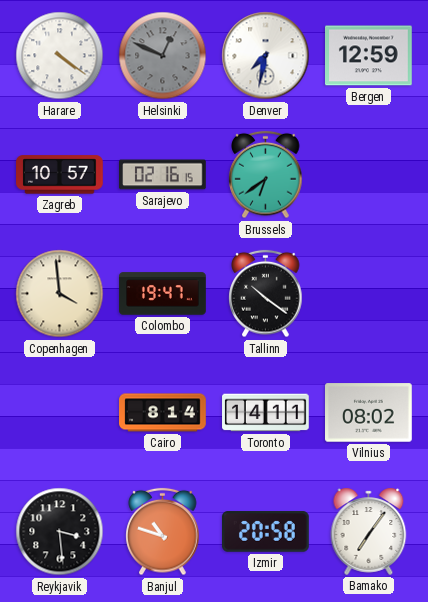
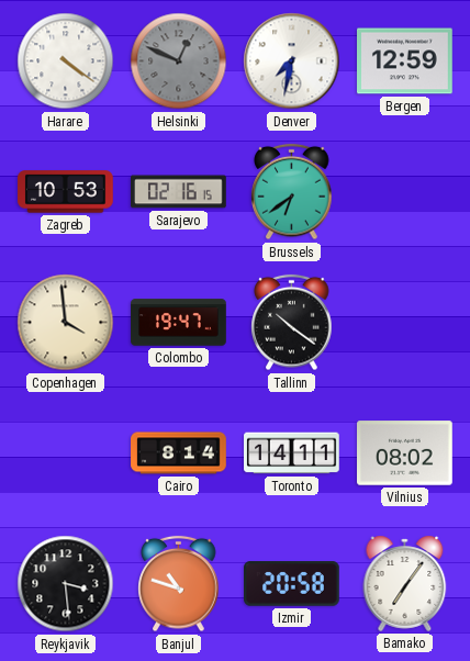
Zagreb: 10:57 -> 10:53 (66, 192)
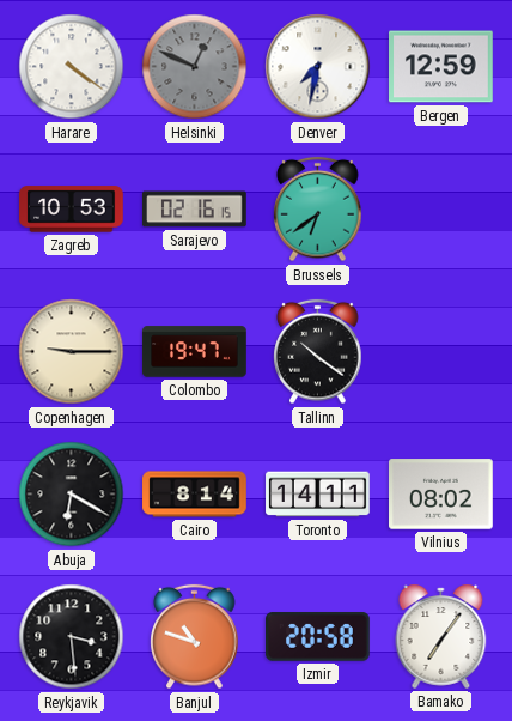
Copenhagen: 3:59 -> 9:15 (72, 352)
Abuja: none -> 6:20 (72, 495)
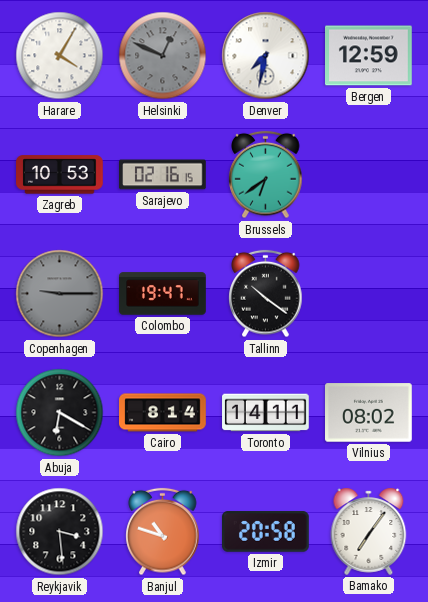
Harare: 4:21 -> 4:05 (60, 56)
Copenhagen dial: cream -> grey (60, 294)
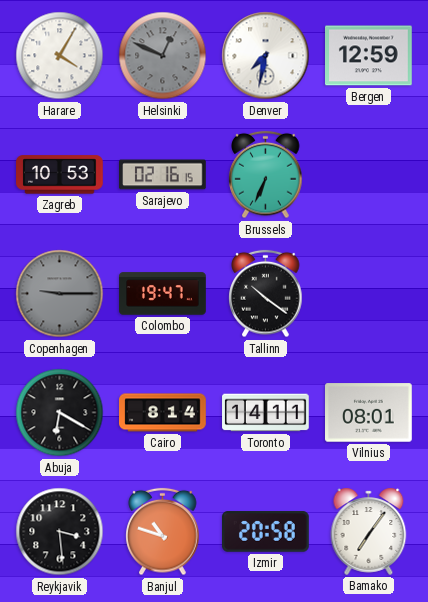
Brussels: 6:39 -> 6:34 (266, 175)
Vilnius: 08:02 -> 08:01 (369, 413)
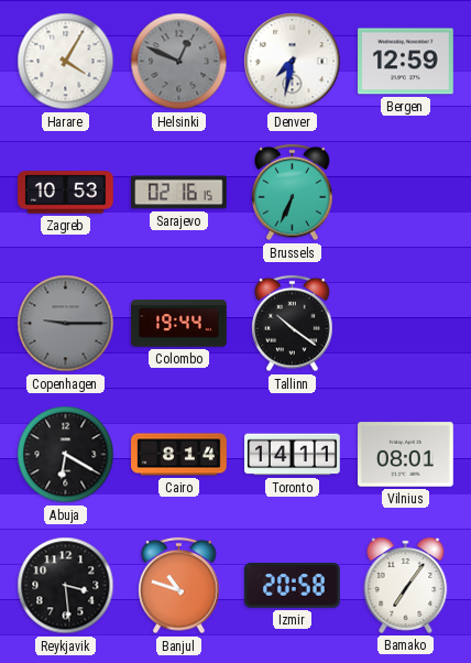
Colombo: 19:47 -> 19:44 (179, 324)
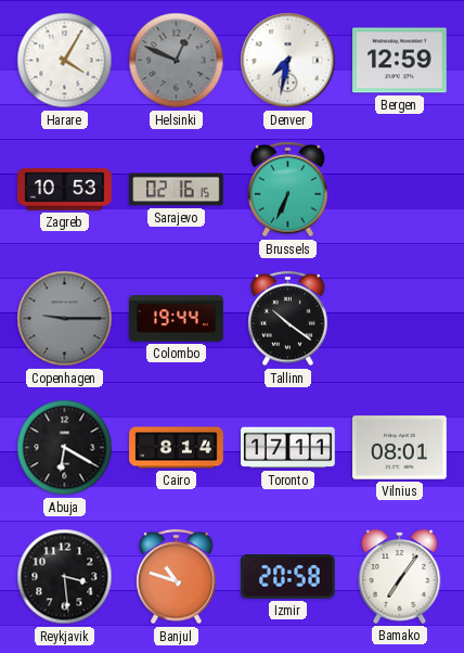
Toronto: 14:11 -> 17:11 (288, 448)
